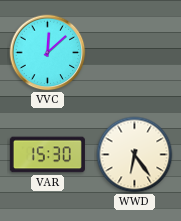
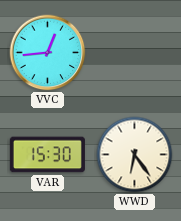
VVC: 12:08 -> 12:44 (48, 53)
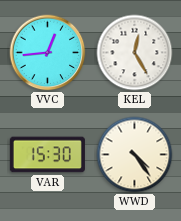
KEL: none -> 12:25 (135, 53)
WWD: 6:24 -> 4:24 (135, 155)
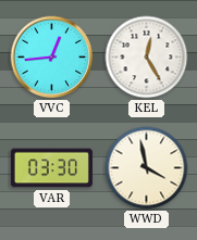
VAR: 15:30 -> 03:30 (51, 168)
WWD: 4:24 -> 3:58 (147, 168)
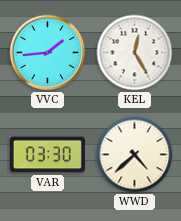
VVC: 12:44 -> 1:44 (48, 53)
WWD: 3:58 -> 4:38 (135, 155)
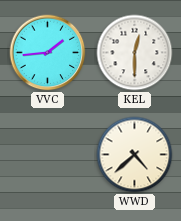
KEL: 12:25 -> 12:30 (135, 53)
VAR: 03:30 -> none (47, 155)
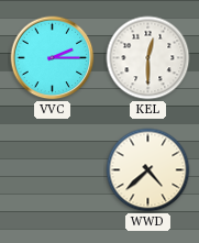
VVC: 1:44 -> 2:15 (53, 58)
